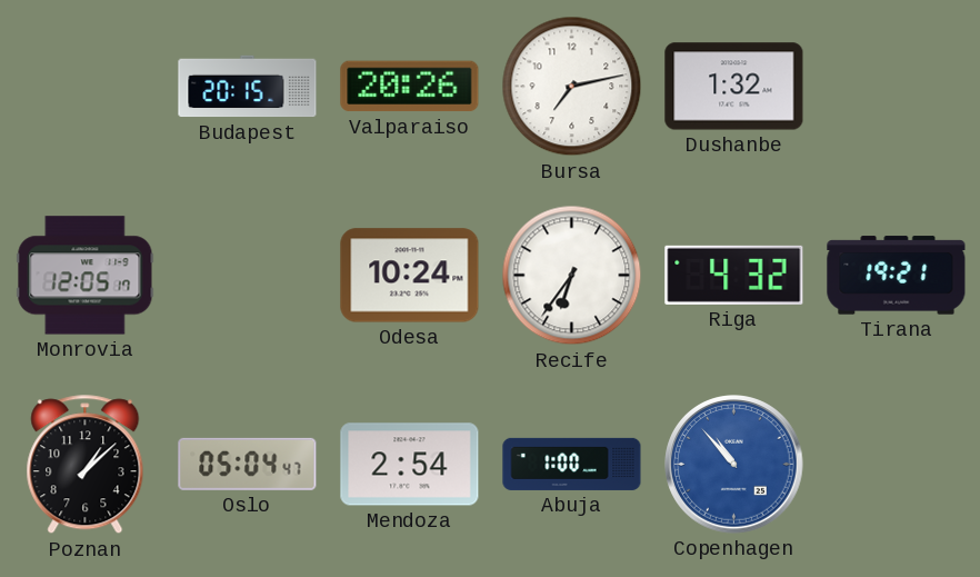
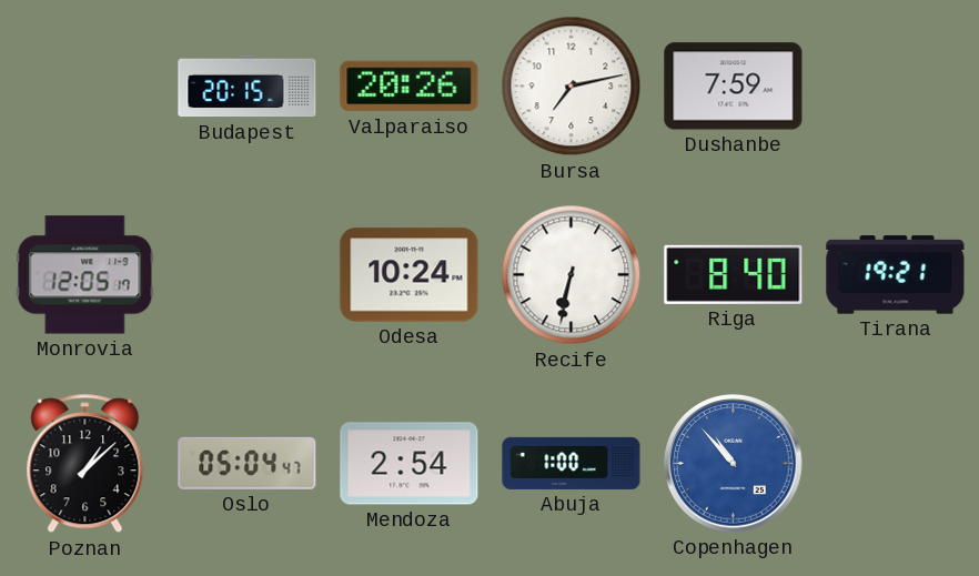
Dushanbe: 1:32 -> 7:59 (734, 87)
Recife: 6:36 -> 6:32 (572, 275)
Riga: 4:32 -> 8:40 (734, 274)
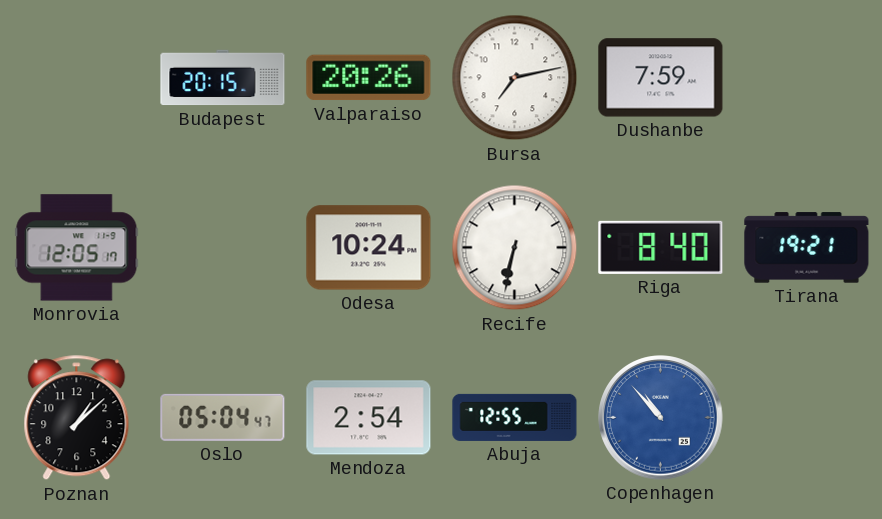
Abuja: 1:00 -> 12:55 (515, 417)
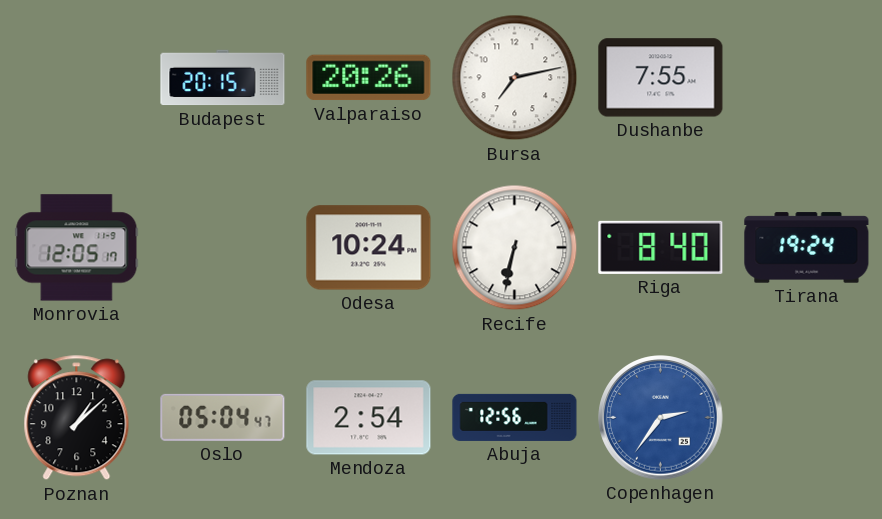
Dushanbe: 7:59 -> 7:55 (661, 78)
Tirana: 19:21 -> 19:24 (807, 248)
Abuja: 12:55 -> 12:56 (515, 417)
Copenhagen: 10:53 -> 2:36 (661, 418)
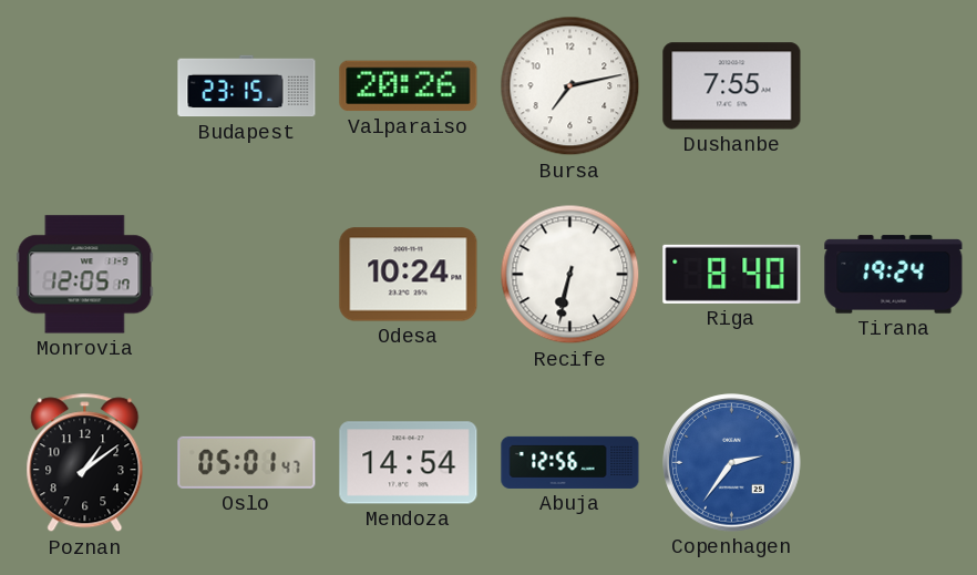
Budapest: 20:15 -> 23:15 (247, 86)
Poznan: 1:08 -> 1:09 (85, 463)
Oslo: 05:04 -> 05:01 (247, 462)
Mendoza: 2:54 -> 14:54 (409, 463)
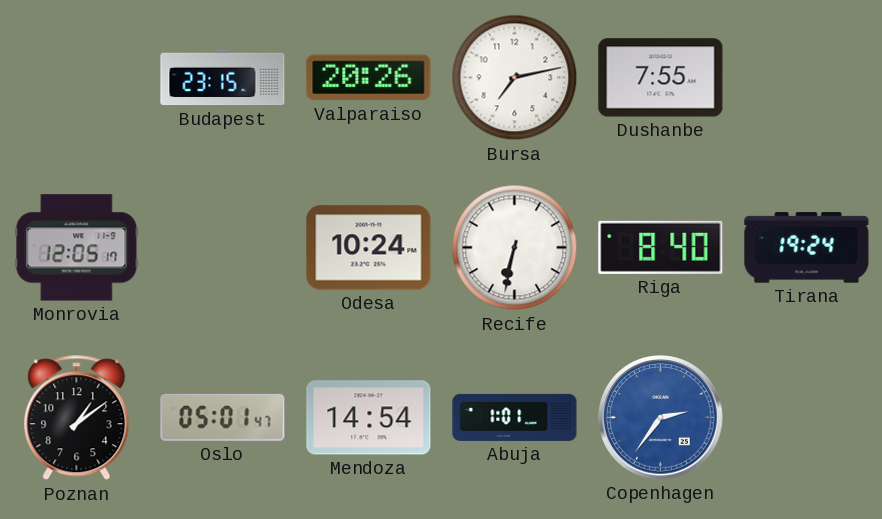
Abuja: 12:56 -> 1:01 (515, 417)
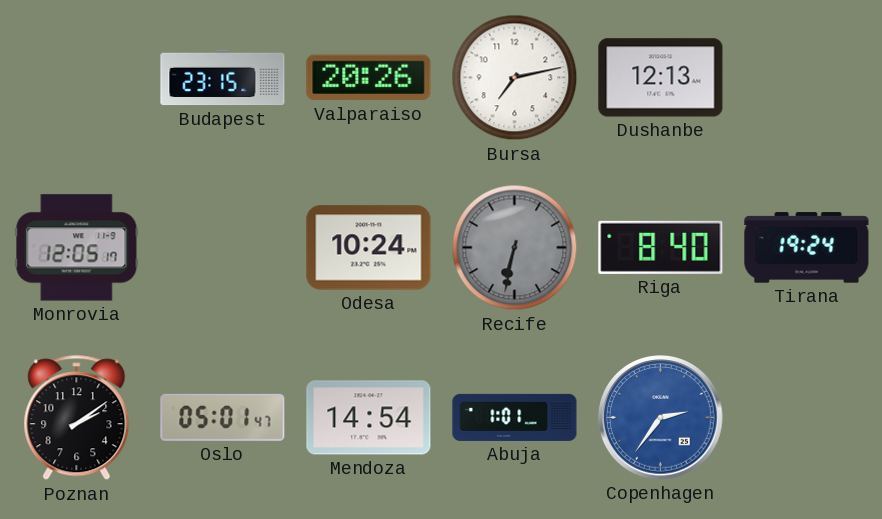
Dushanbe: 7:55 -> 12:13 (661, 78)
Recife dial: white -> grey (515, 248)
Poznan: 1:09 -> 2:09 (77, 418)
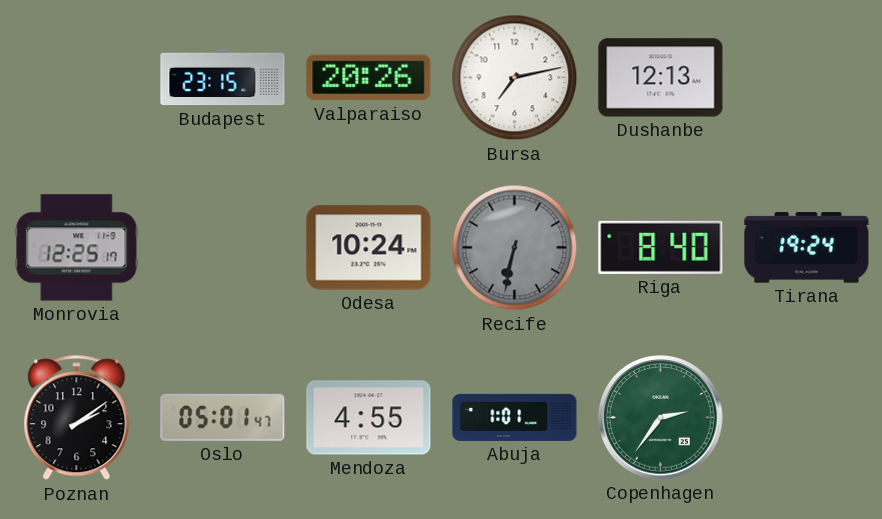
Monrovia: 12:05 -> 12:25 (77, 248)
Mendoza: 14:54 -> 4:55 (369, 418)
Copenhagen dial: blue -> green (661, 418)
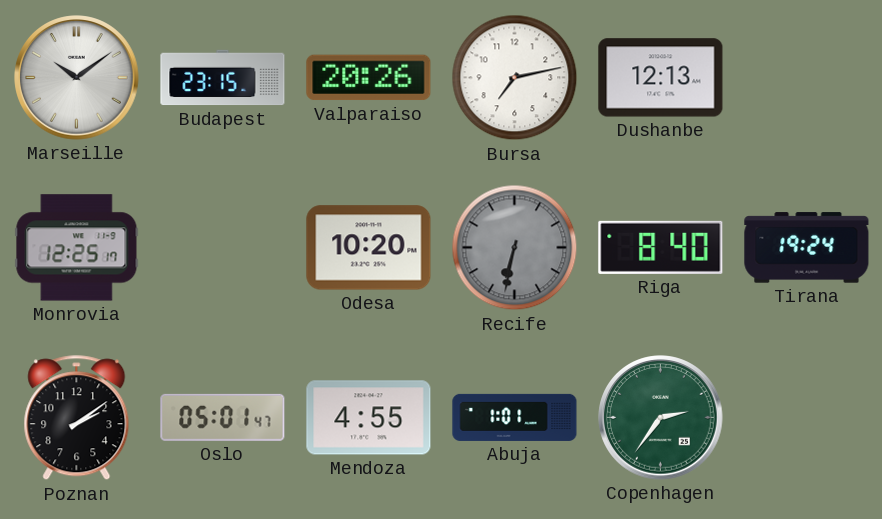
Marseille: none -> 10:09 (77, 78)
Odesa: 10:24 -> 10:20 (369, 248)
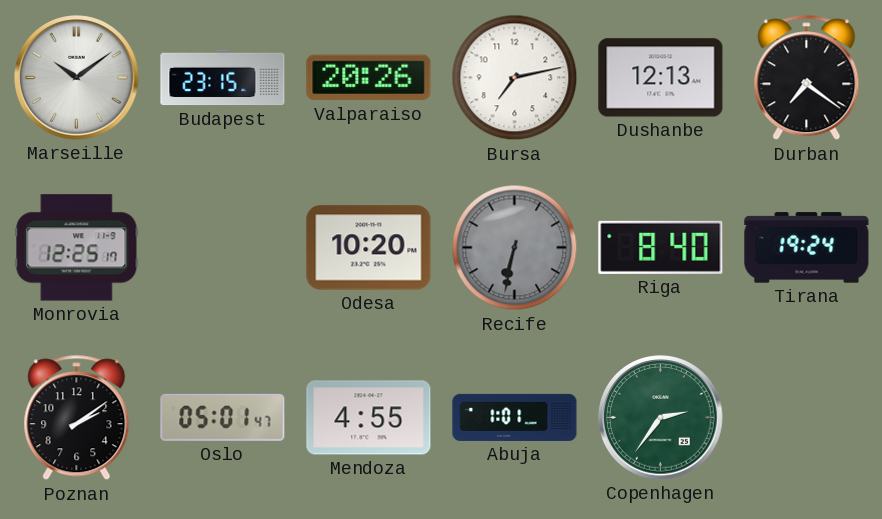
Durban: none -> 7:21 (807, 78)
